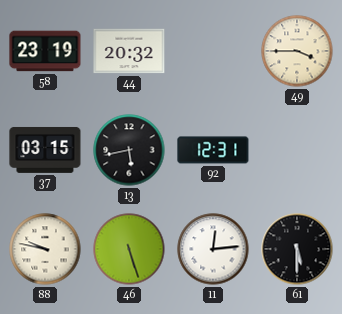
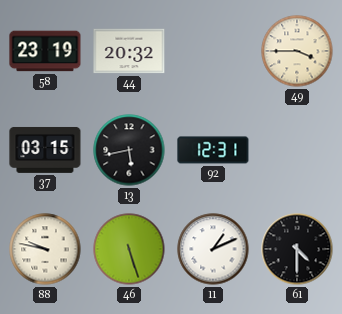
11: 12:14 -> 1:11 (213, 249)
61: 5:30 -> 4:30 (297, 249)
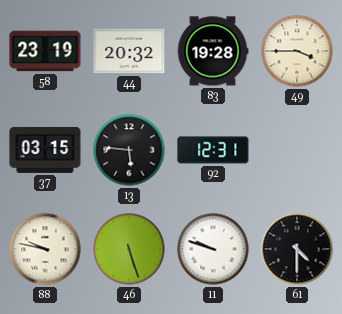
83: none -> 19:28 (213, 51)
13: 5:43 -> 5:46 (129, 150)
11: 1:11 -> 9:48 (213, 249)
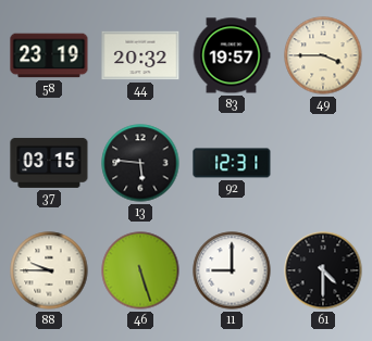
83: 19:28 -> 19:57 (232, 55)
88: 9:47 -> 9:45 (49, 270)
11: 9:48 -> 9:00 (232, 270)
